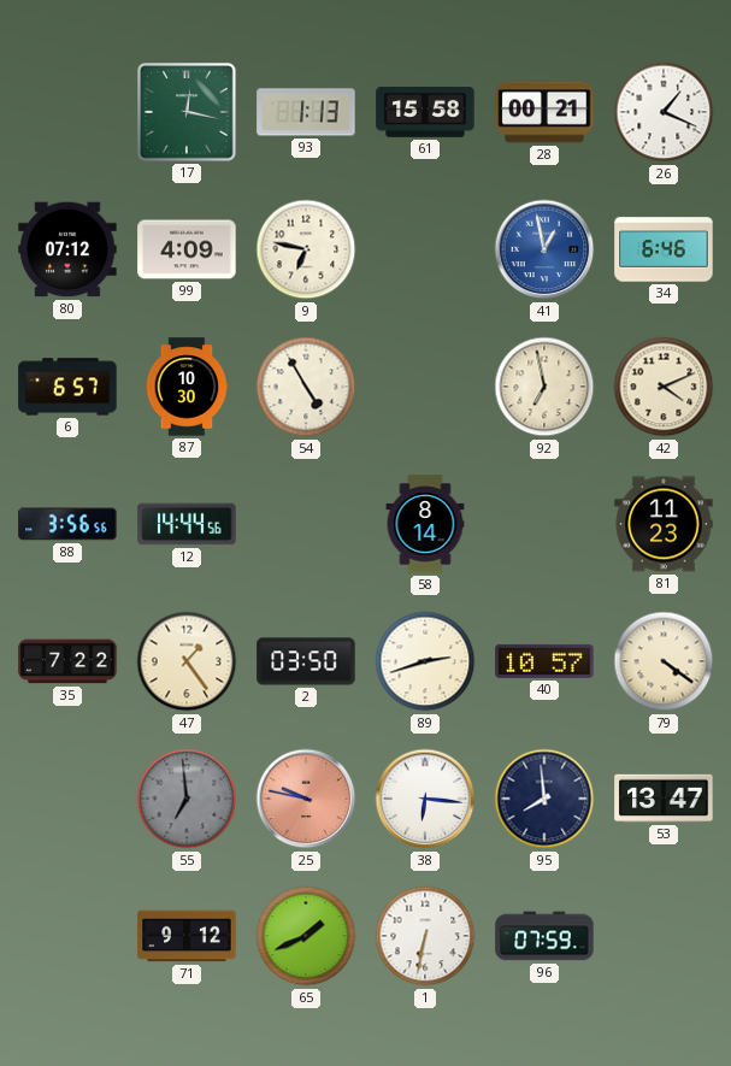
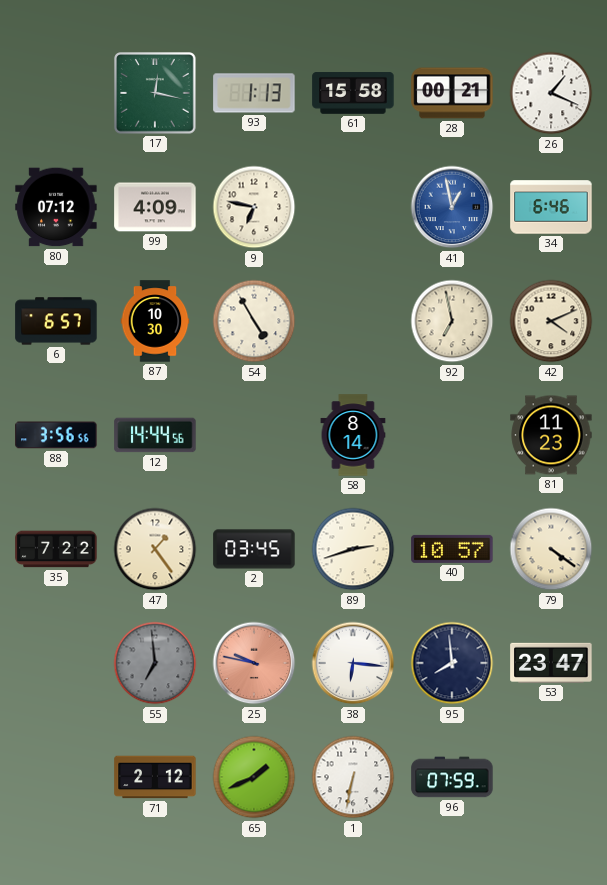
2: 03:50 -> 03:45 (254, 549)
53: 13:47 -> 23:47 (551, 663)
71: 9:12 -> 2:12 (155, 777)
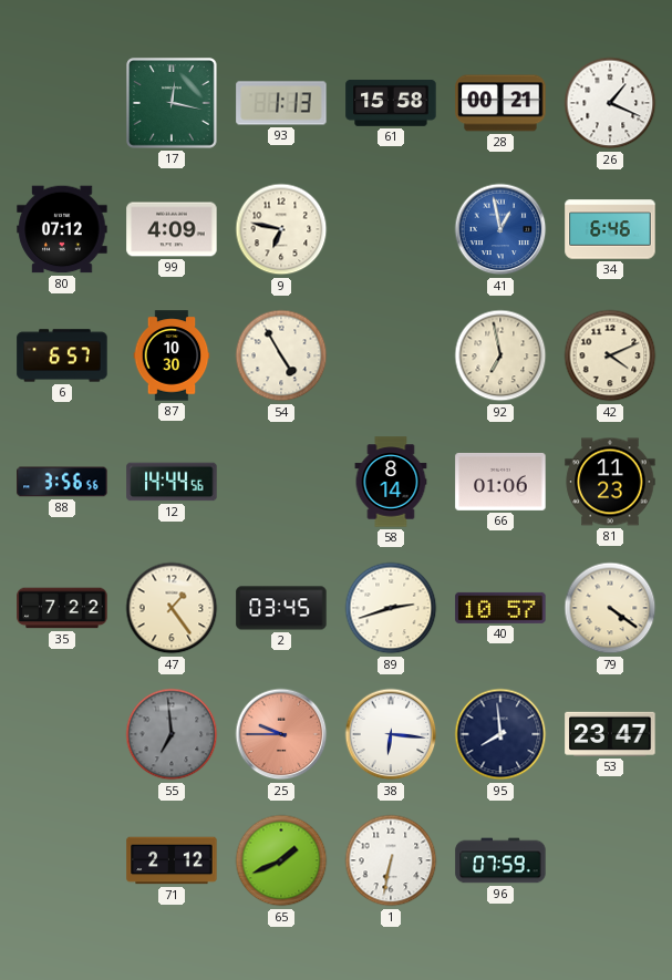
66: none -> 01:06 (500, 482)
25: 9:47 -> 9:45 (281, 734)
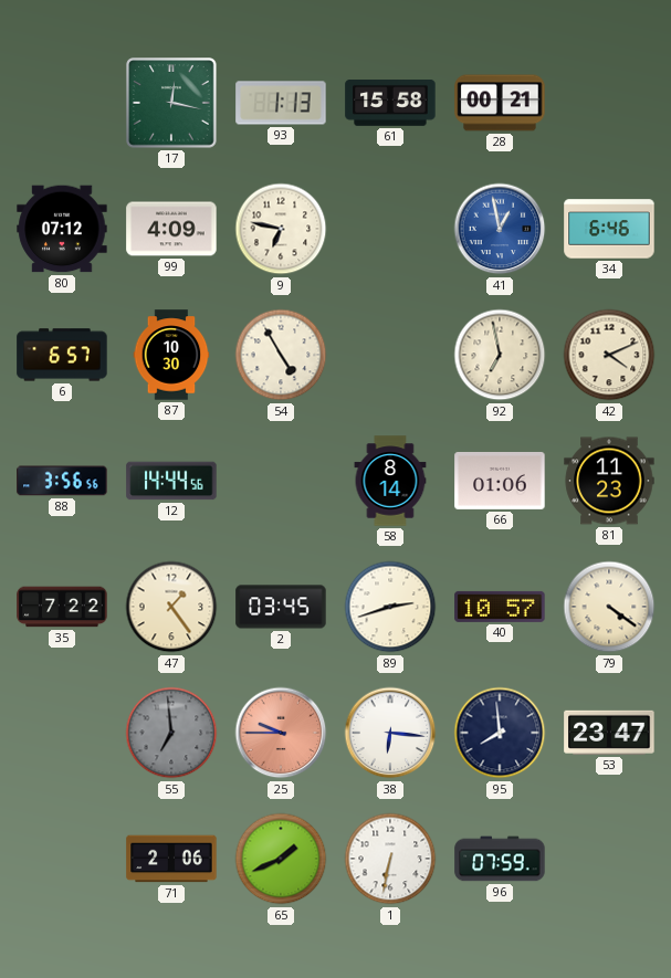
26: 1:19 -> none (610, 103)
71: 2:12 -> 2:06 (171, 859)
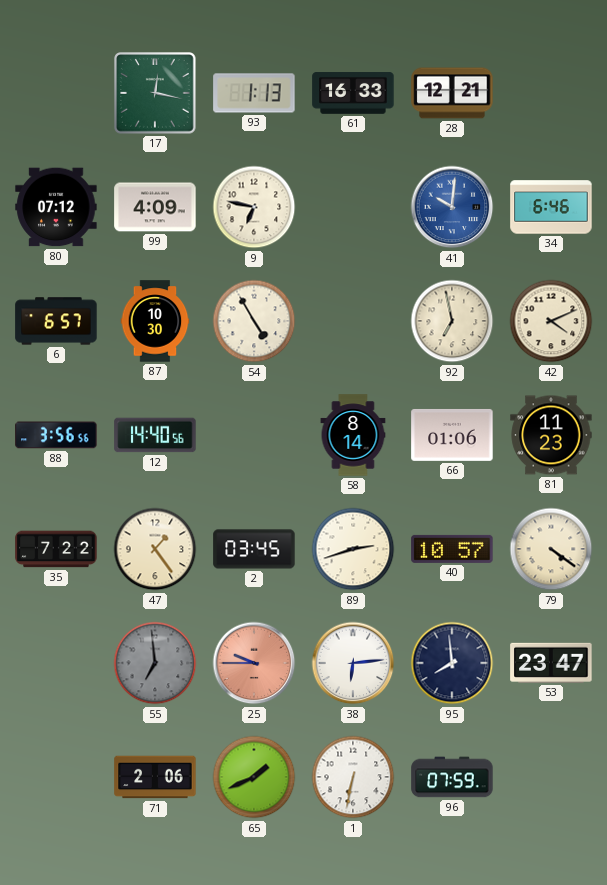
61: 15:58 -> 16:33 (353, 94)
28: 00:21 -> 12:21 (452, 93)
41: 12:58 -> 10:01 (452, 207)
12: 14:44 -> 14:40 (155, 435)
38: 6:16 -> 6:14 (353, 663)
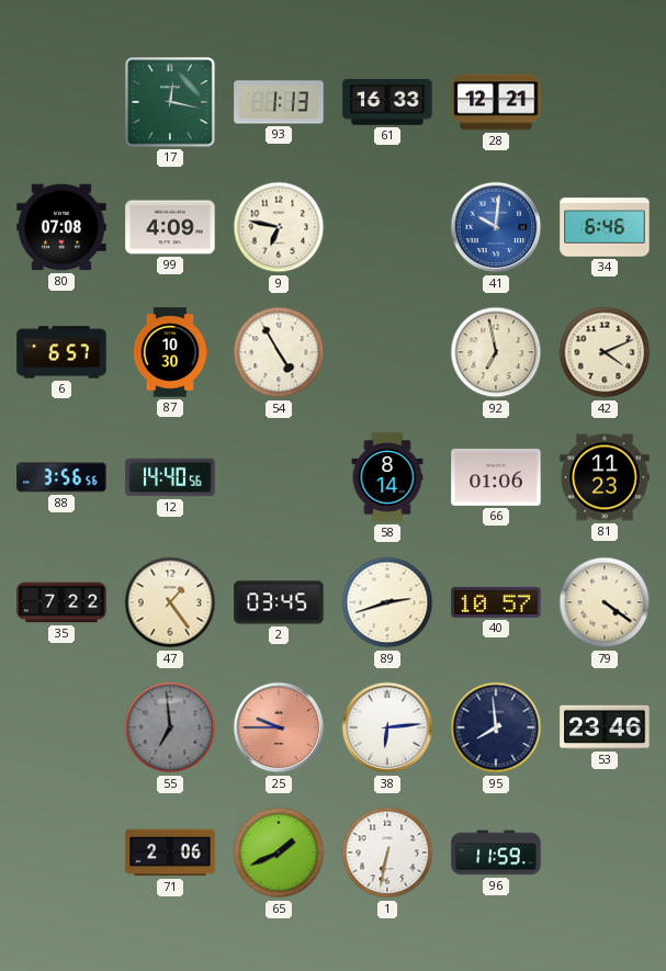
80: 07:12 -> 07:08 (61, 227)
53: 23:47 -> 23:46 (605, 727)
96: 07:59 -> 11:59 (496, 853)
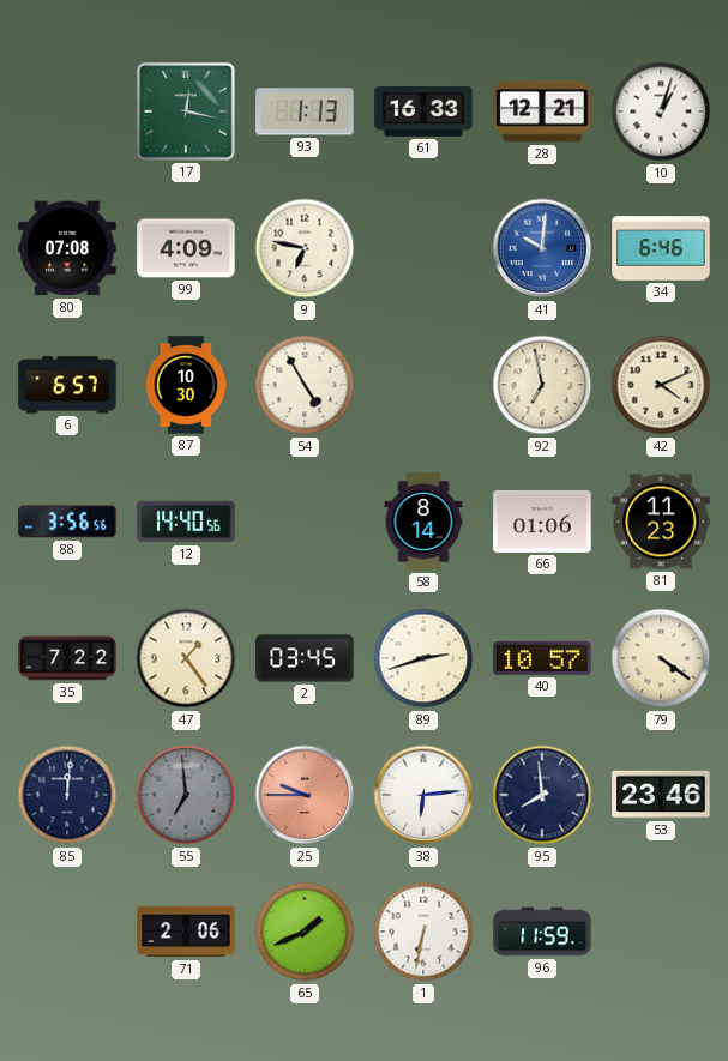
10: none -> 1:03 (661, 111)
85: none -> 12:01 (67, 795)
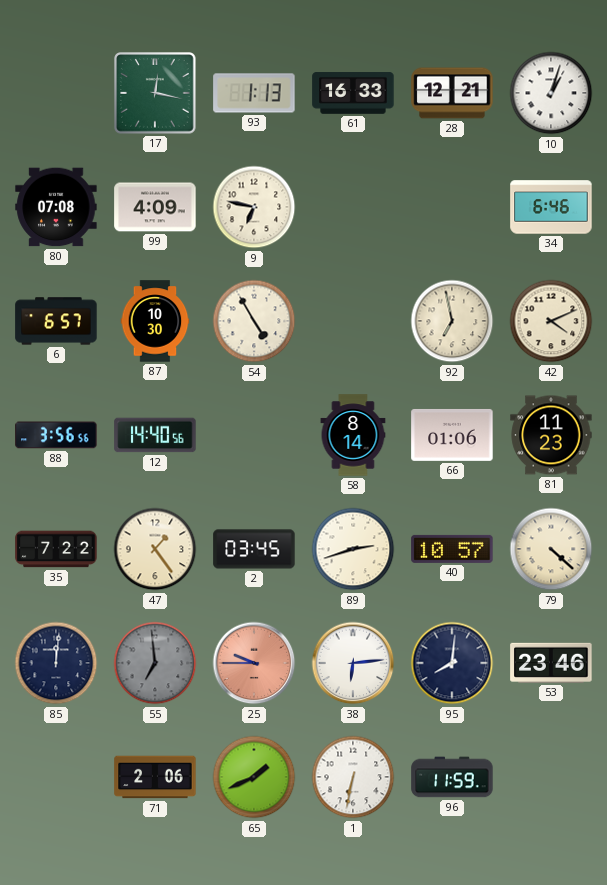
41: 10:01 -> none (542, 248)
79: 4:21 -> 4:22 (551, 549)
95: 7:59 -> 8:01 (452, 663)
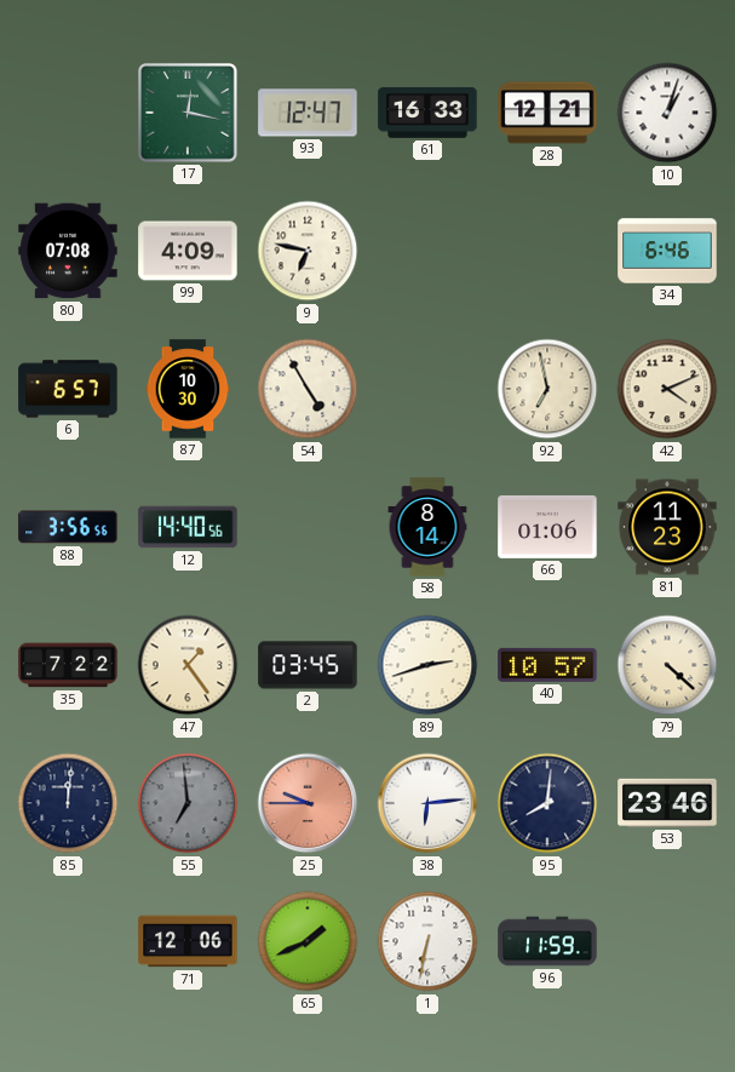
93: 1:13 -> 12:47 (308, 113)
71: 2:06 -> 12:06 (188, 941)
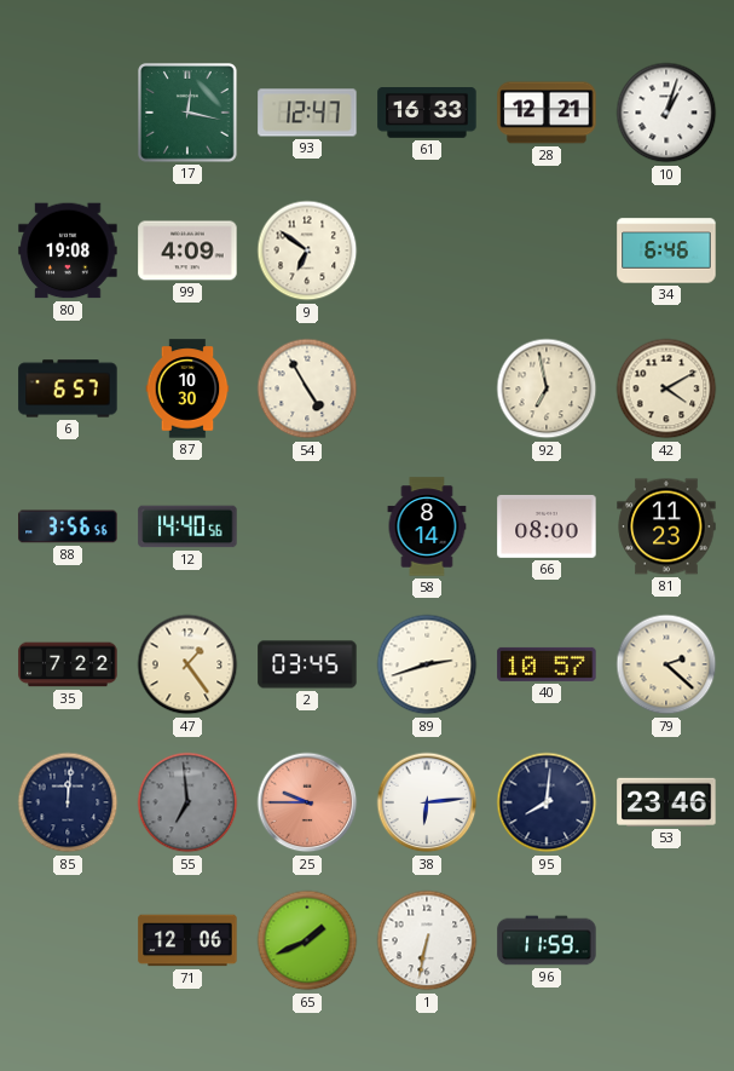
80: 07:08 -> 19:08 (68, 251)
9: 6:47 -> 6:51 (307, 251)
42: 4:11 -> 4:10 (666, 388)
66: 01:06 -> 08:00 (547, 526)
79: 4:22 -> 2:22 (666, 664)
